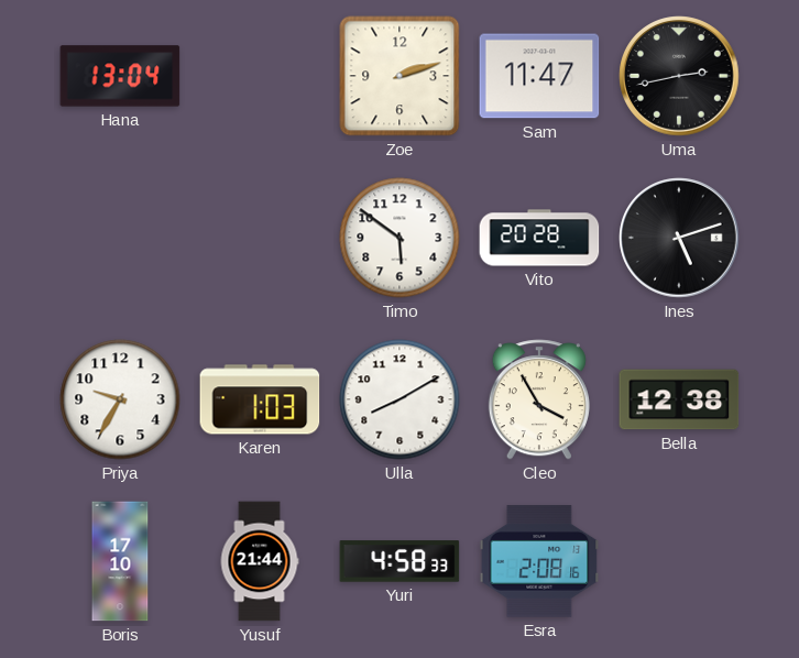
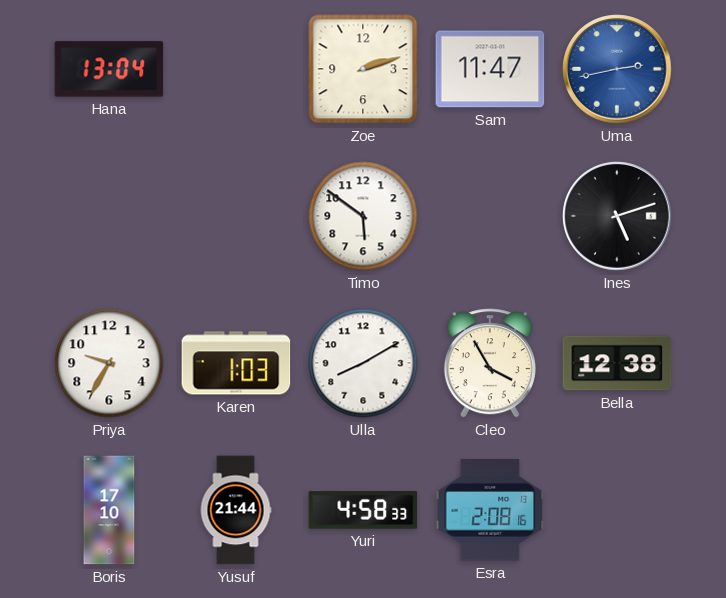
Uma dial: black -> blue (617, 69)
Vito: 20:28 -> none (539, 238)
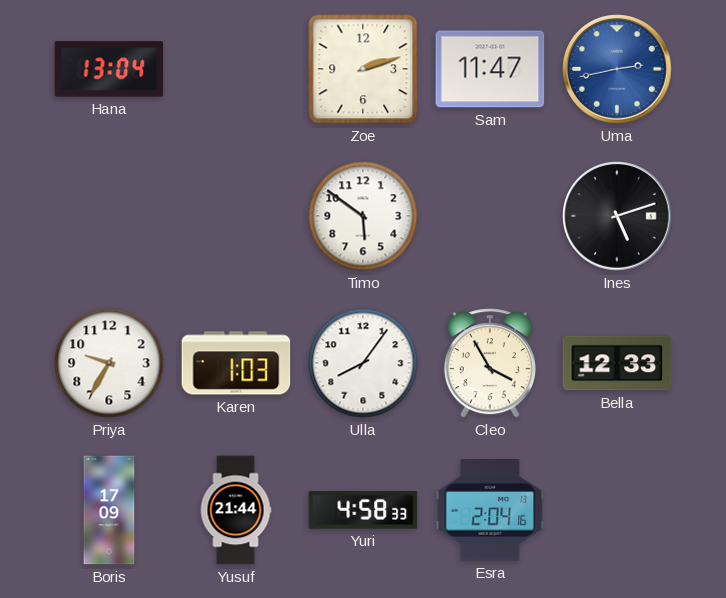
Ulla: 8:10 -> 8:06 (363, 363)
Bella: 12:38 -> 12:33 (617, 363)
Boris: 17:10 -> 17:09 (109, 510)
Esra: 2:08 -> 2:04 (490, 510)
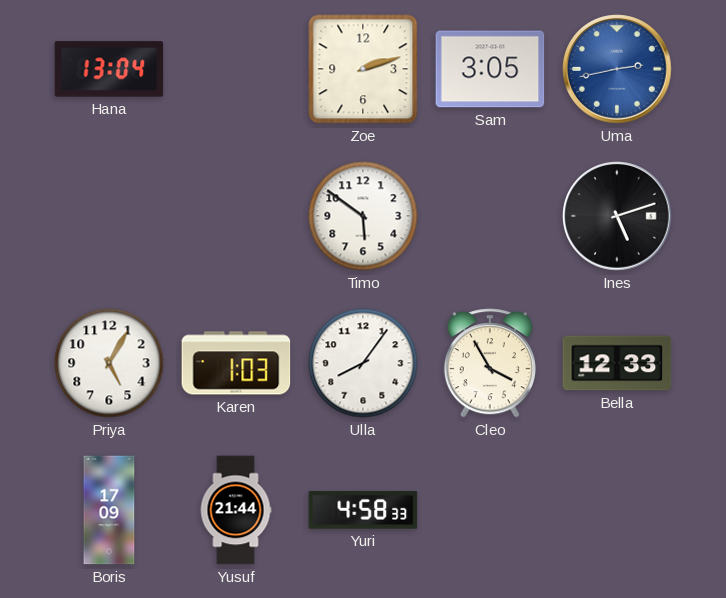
Sam: 11:47 -> 3:05 (490, 69)
Priya: 9:35 -> 5:05 (109, 363)
Esra: 2:04 -> none (490, 510)
